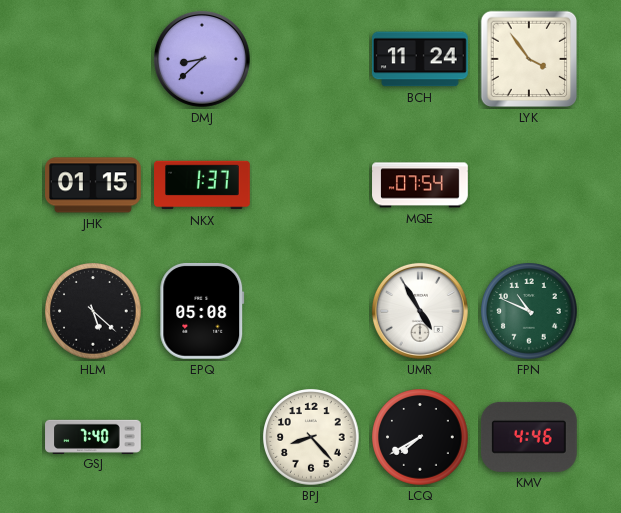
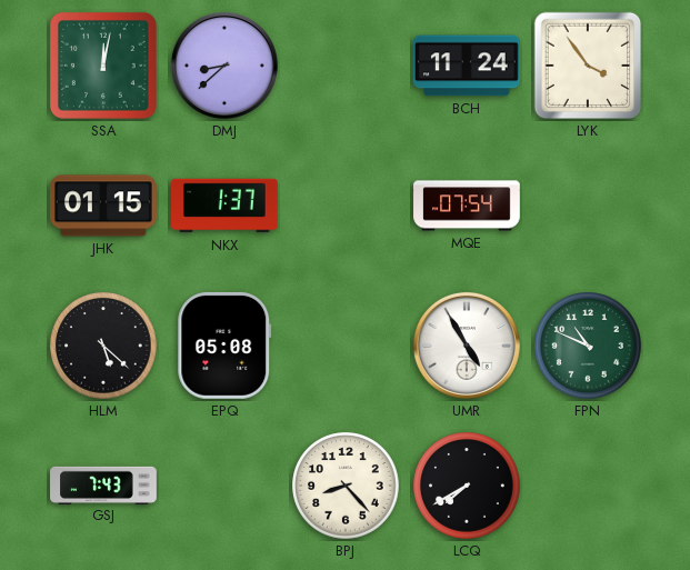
SSA: none -> 12:02 (103, 66)
GSJ: 7:40 -> 7:43 (103, 484)
KMV: 4:46 -> none (529, 437)
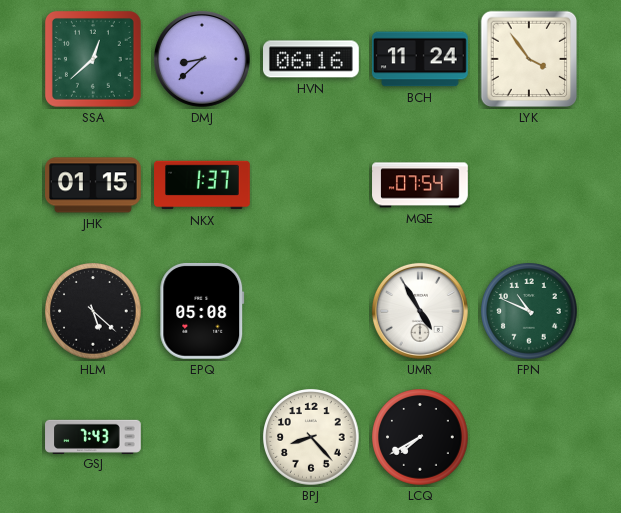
SSA: 12:02 -> 12:38 (93, 59)
HVN: none -> 06:16 (312, 59)
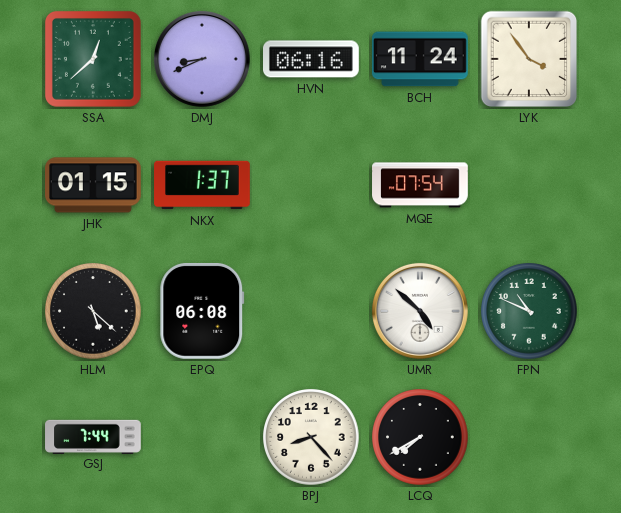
DMJ: 8:38 -> 8:41 (202, 59)
EPQ: 05:08 -> 06:08 (202, 311)
UMR: 4:55 -> 4:52 (420, 311)
GSJ: 7:43 -> 7:44 (93, 436)
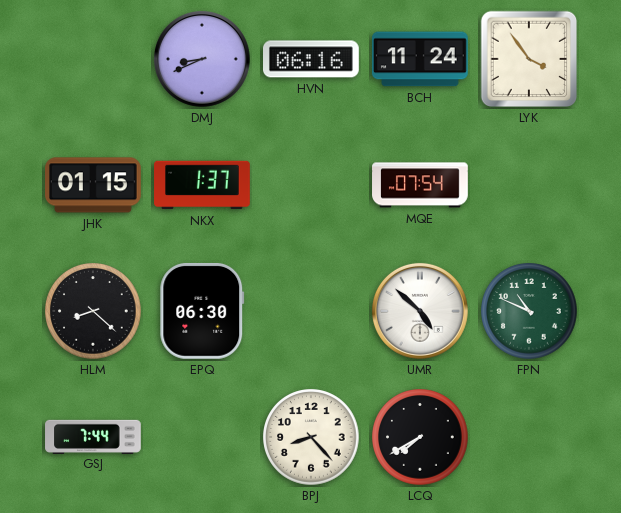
SSA: 12:38 -> none (93, 59)
HLM: 5:22 -> 8:22 (93, 311)
EPQ: 06:08 -> 06:30 (202, 311)
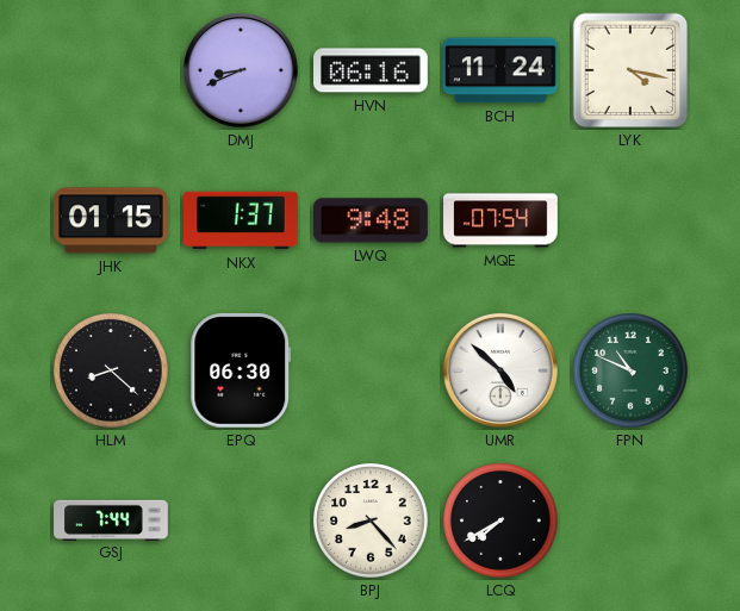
LYK: 3:54 -> 4:17 (630, 70)
LWQ: none -> 9:48 (371, 220)
